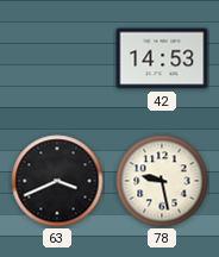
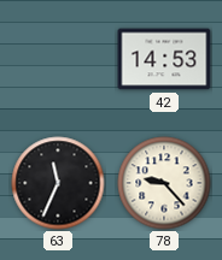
63: 3:41 -> 11:34 (58, 183)
78: 9:28 -> 9:23 (164, 183)
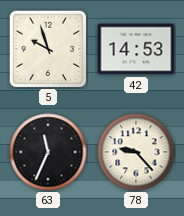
5: none -> 9:57 (47, 48)
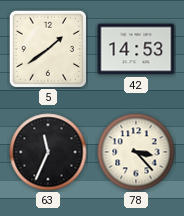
5: 9:57 -> 1:39 (47, 48)
78: 9:23 -> 3:23 (136, 152)
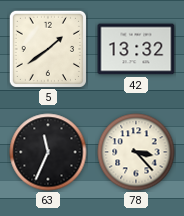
42: 14:53 -> 13:32 (136, 49)
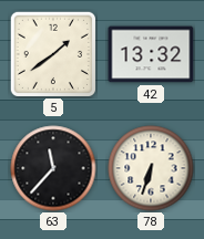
63: 11:34 -> 11:37 (53, 168)
78: 3:23 -> 6:33 (151, 168)
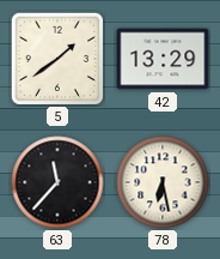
42: 13:32 -> 13:29 (163, 59)
78: 6:33 -> 6:28 (163, 182)
